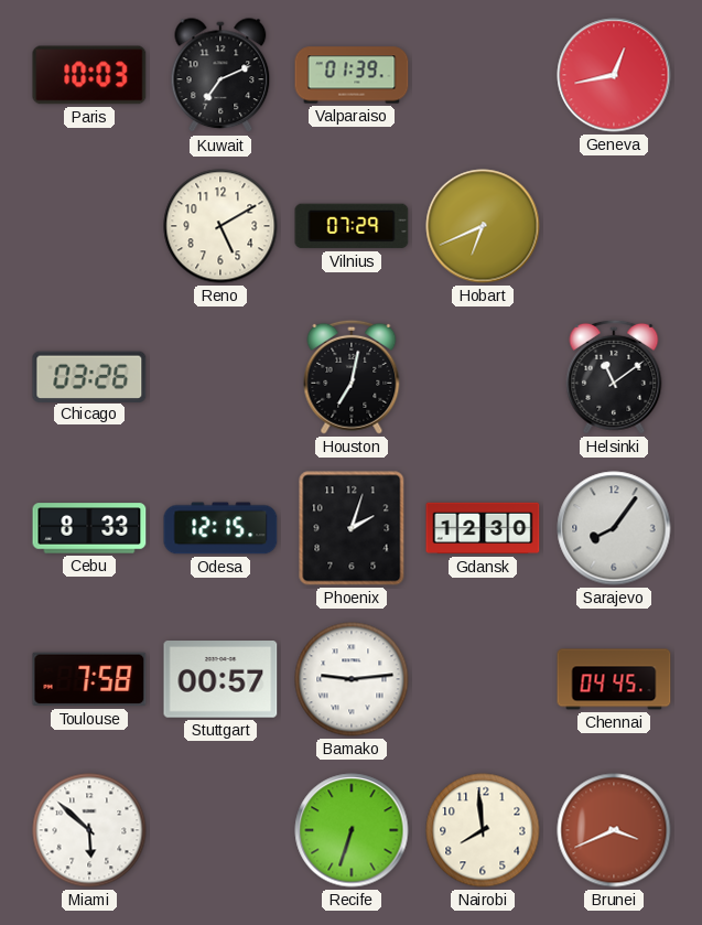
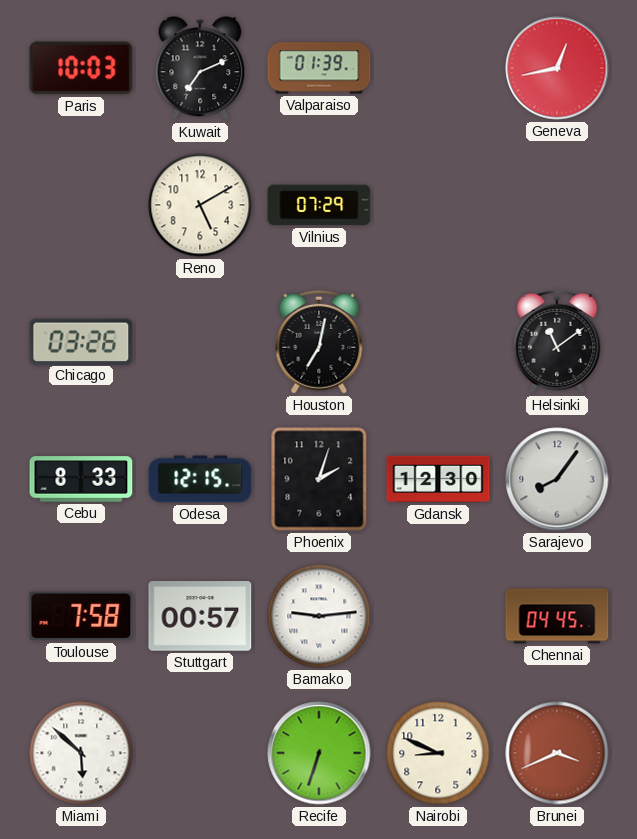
Hobart: 6:41 -> none (483, 226)
Nairobi: 7:59 -> 8:49 (438, 753)
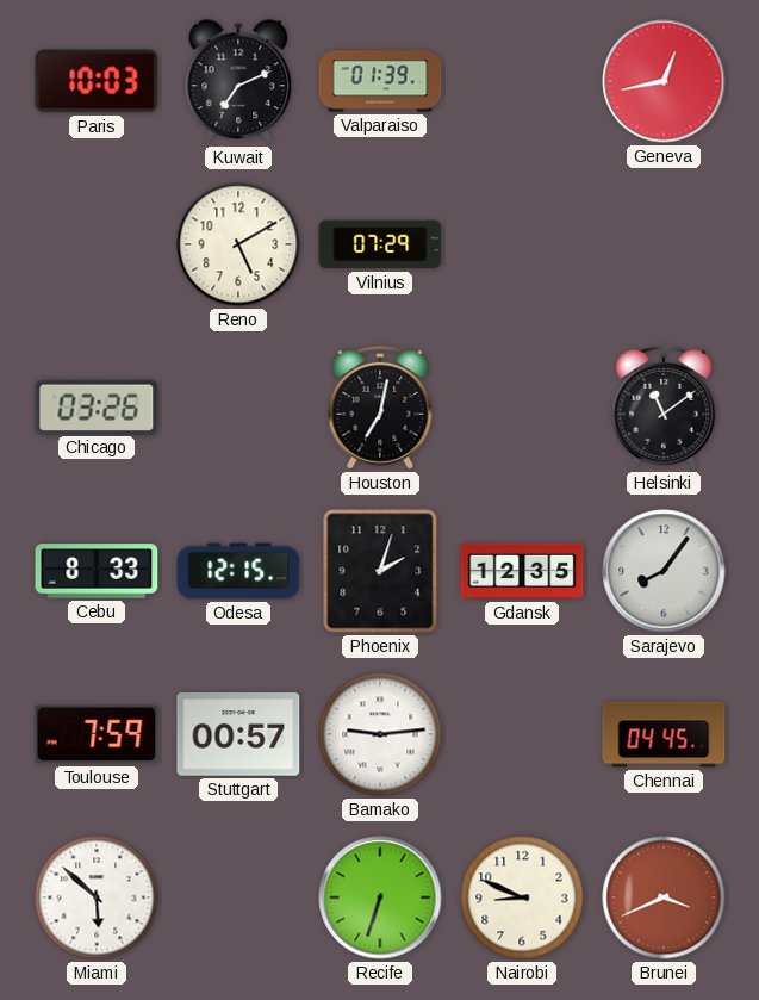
Gdansk: 12:30 -> 12:35 (522, 571)
Toulouse: 7:58 -> 7:59 (97, 734)
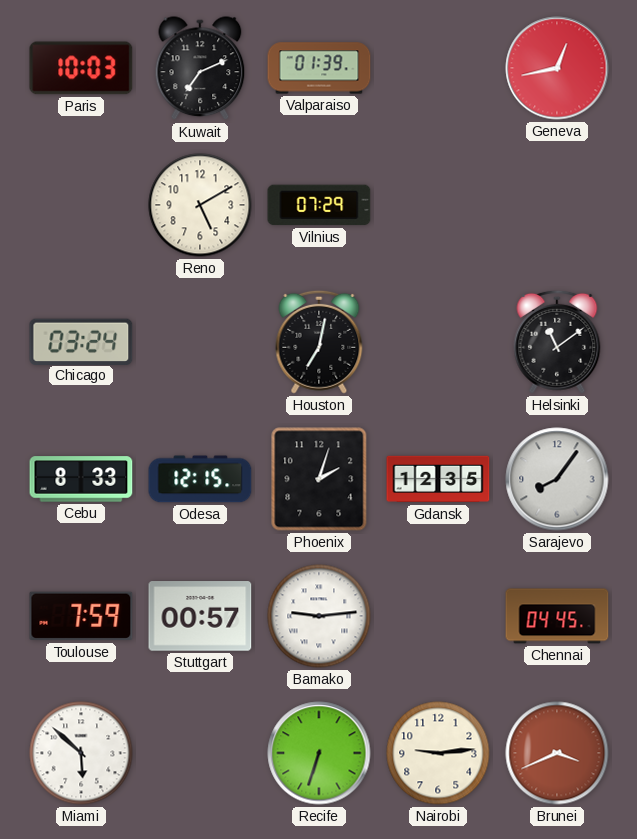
Chicago: 03:26 -> 03:24 (81, 341)
Nairobi: 8:49 -> 9:14 (438, 753)
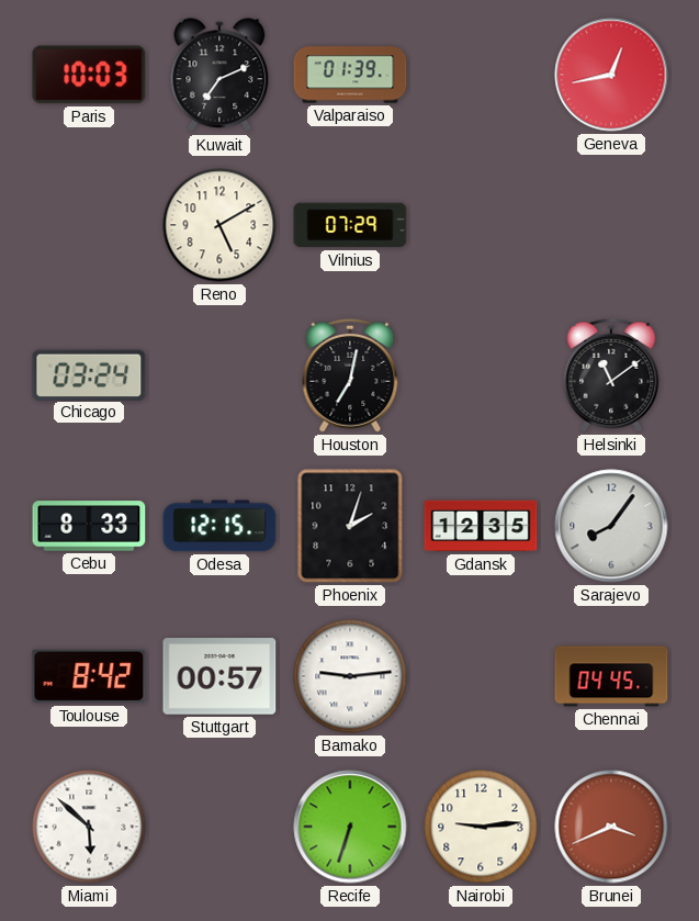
Toulouse: 7:59 -> 8:42 (89, 676)
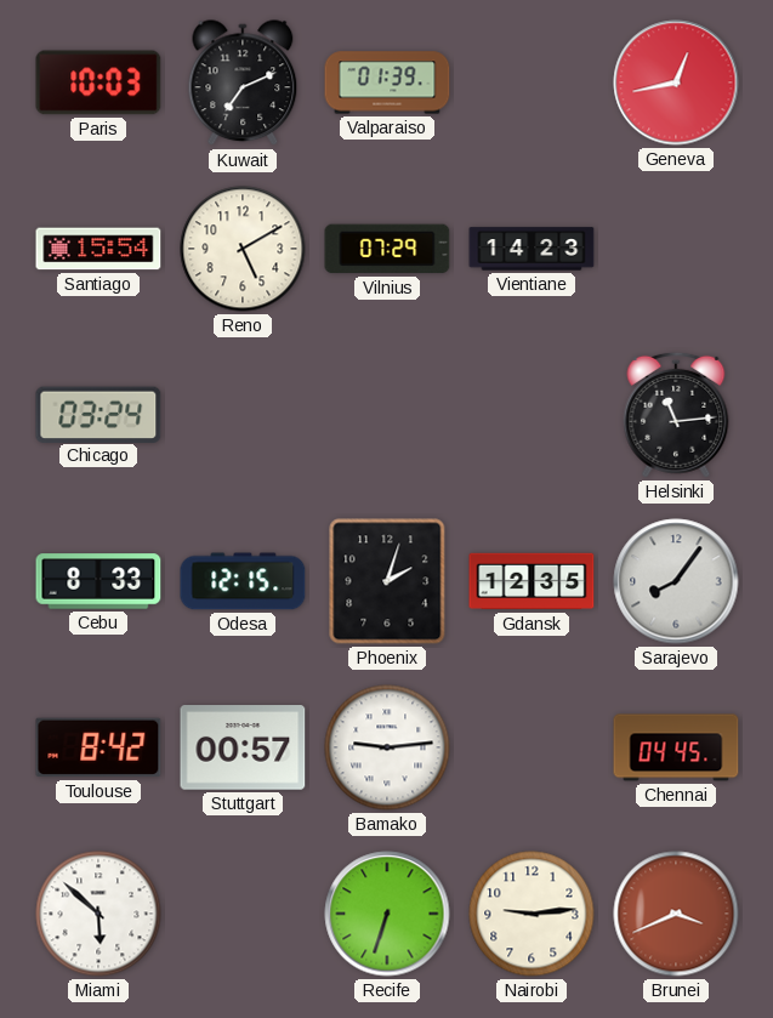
Santiago: none -> 15:54 (98, 249)
Vientiane: none -> 14:23 (532, 249)
Houston: 7:02 -> none (350, 375)
Helsinki: 11:09 -> 11:14 (676, 415)
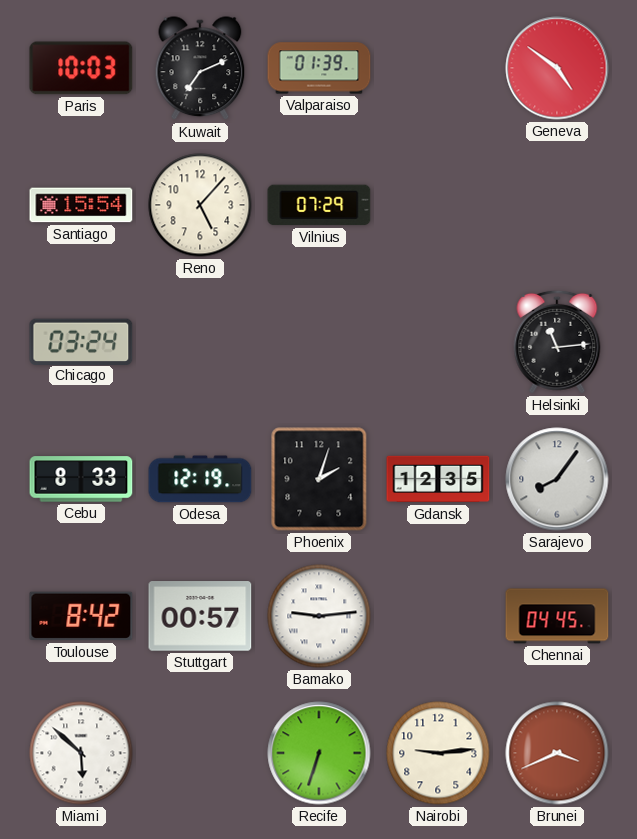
Geneva: 12:43 -> 4:51 (557, 68)
Reno: 5:10 -> 5:07 (200, 205)
Vientiane: 14:23 -> none (532, 249)
Odesa: 12:15 -> 12:19 (200, 479)
